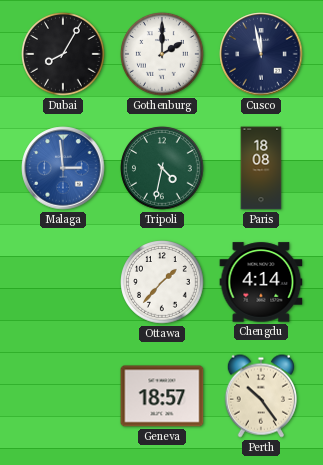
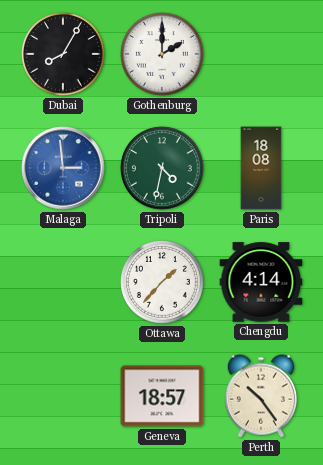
Cusco: 11:58 -> none (261, 54)
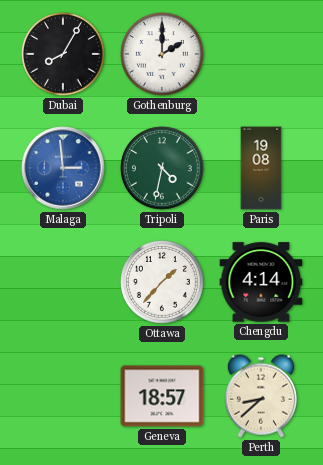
Paris: 18:08 -> 19:08 (261, 168)
Perth: 10:24 -> 8:38 (261, 396)
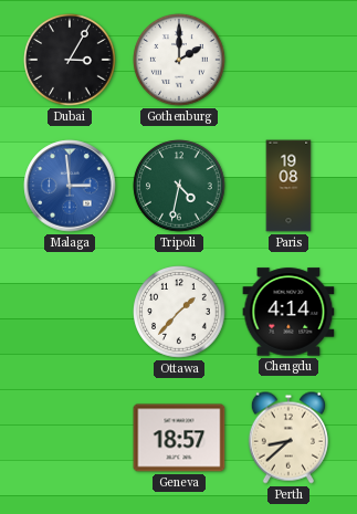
Dubai: 8:05 -> 3:05 (70, 60)
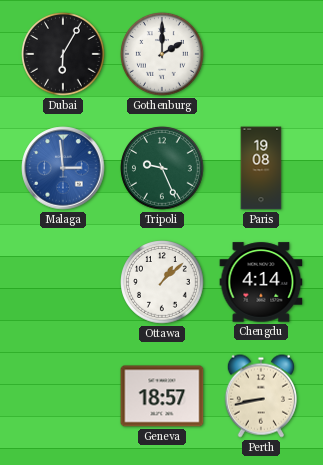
Dubai: 3:05 -> 6:05 (63, 54)
Tripoli: 4:32 -> 9:26 (162, 168)
Ottawa: 1:37 -> 1:08 (162, 282)
Perth: 8:38 -> 8:43 (261, 396)
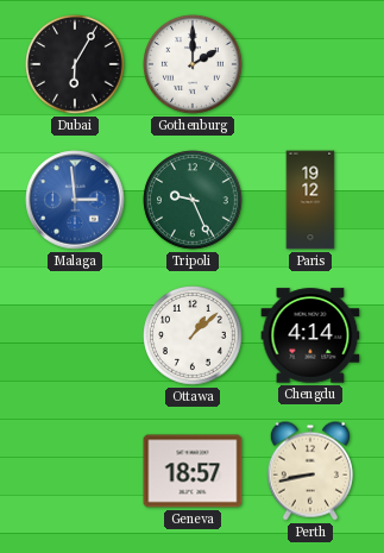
Paris: 19:08 -> 19:12 (310, 200)
